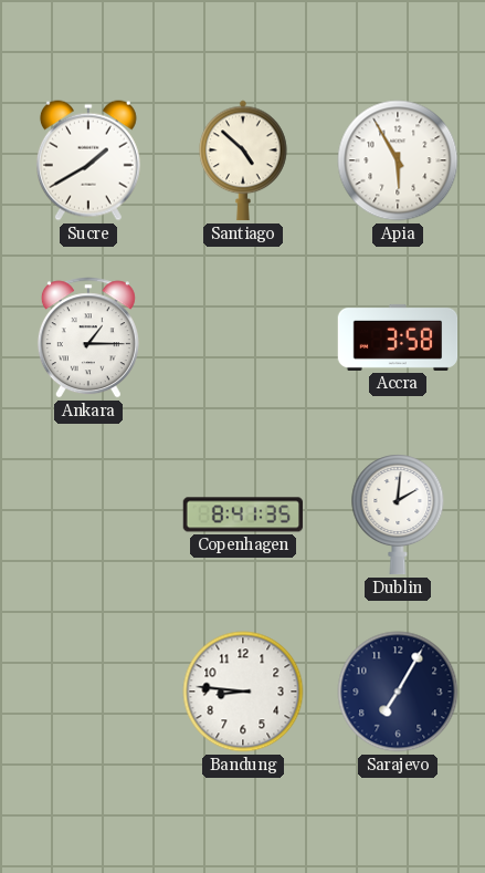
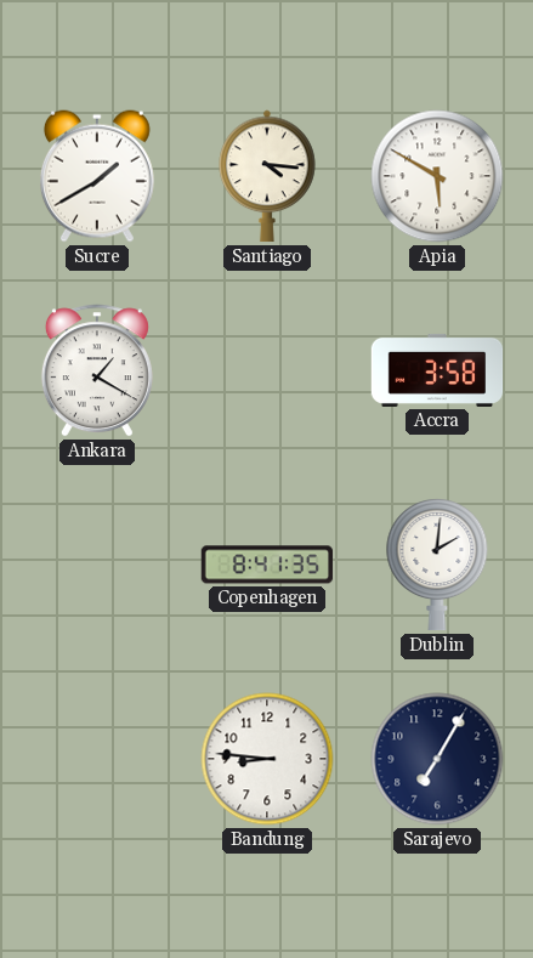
Santiago: 4:52 -> 4:16 (267, 176)
Apia: 5:55 -> 5:50 (437, 176)
Ankara: 1:15 -> 1:20 (97, 370)
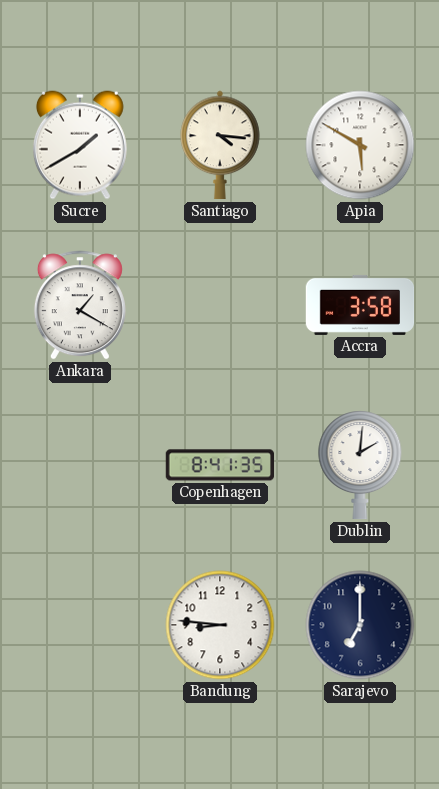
Sarajevo: 7:05 -> 7:00 (360, 625)
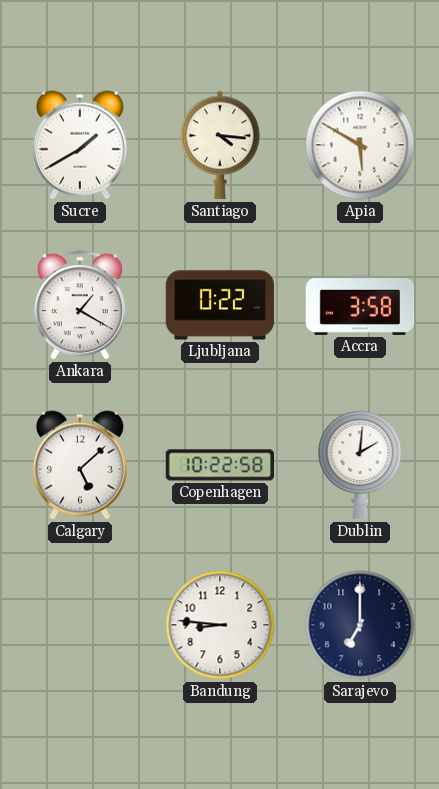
Ljubljana: none -> 0:22 (220, 305)
Calgary: none -> 5:08 (80, 465)
Copenhagen: 8:41 -> 10:22 (219, 465)
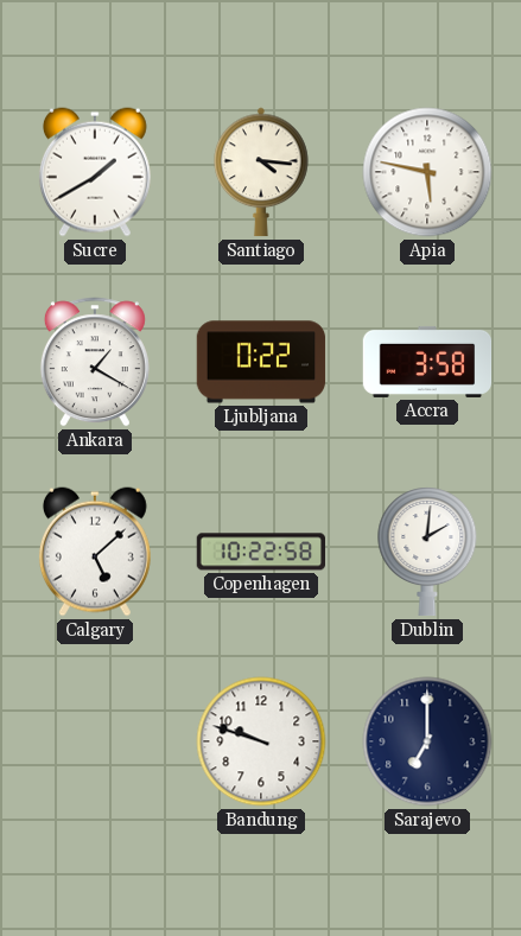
Apia: 5:50 -> 5:47 (427, 172)
Bandung: 8:46 -> 9:48 (261, 741)
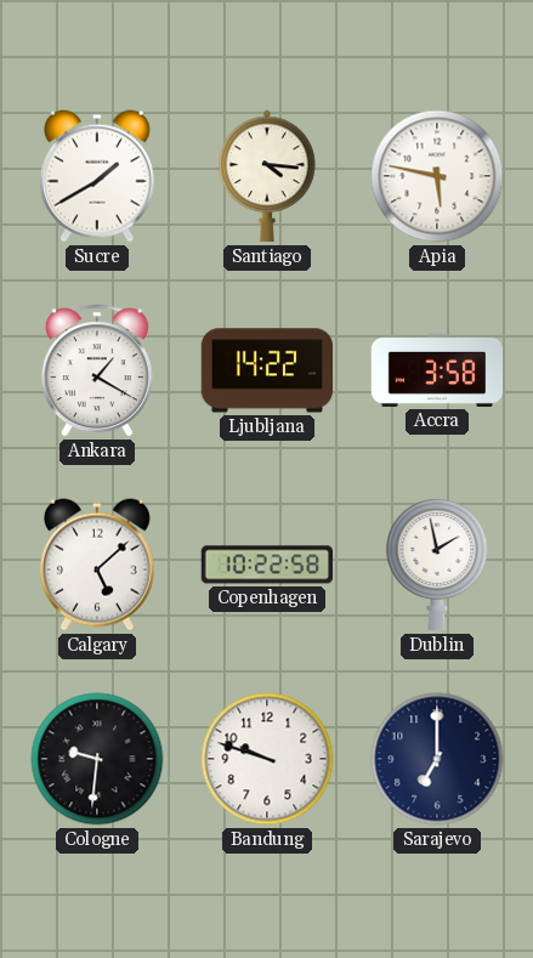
Ljubljana: 0:22 -> 14:22 (267, 370)
Dublin: 2:01 -> 1:58 (437, 565)
Cologne: none -> 9:31 (97, 759)
